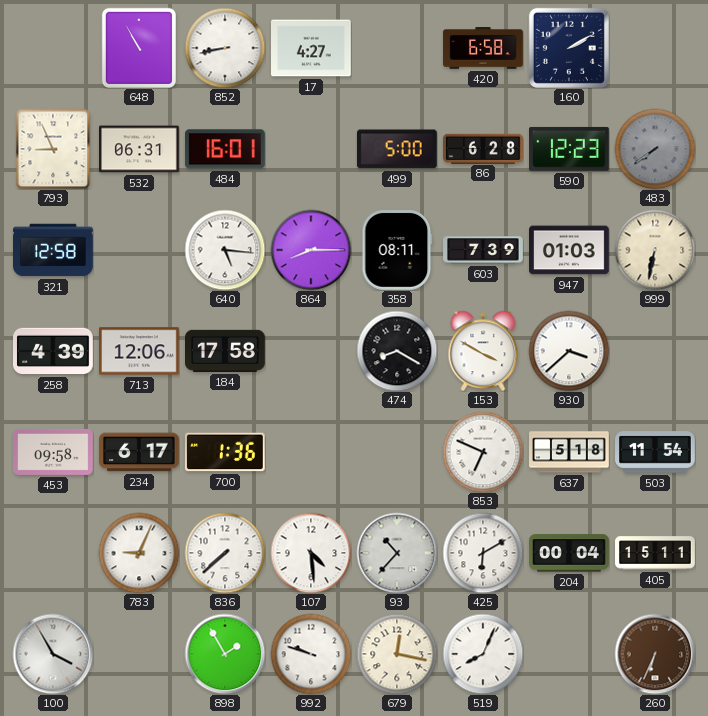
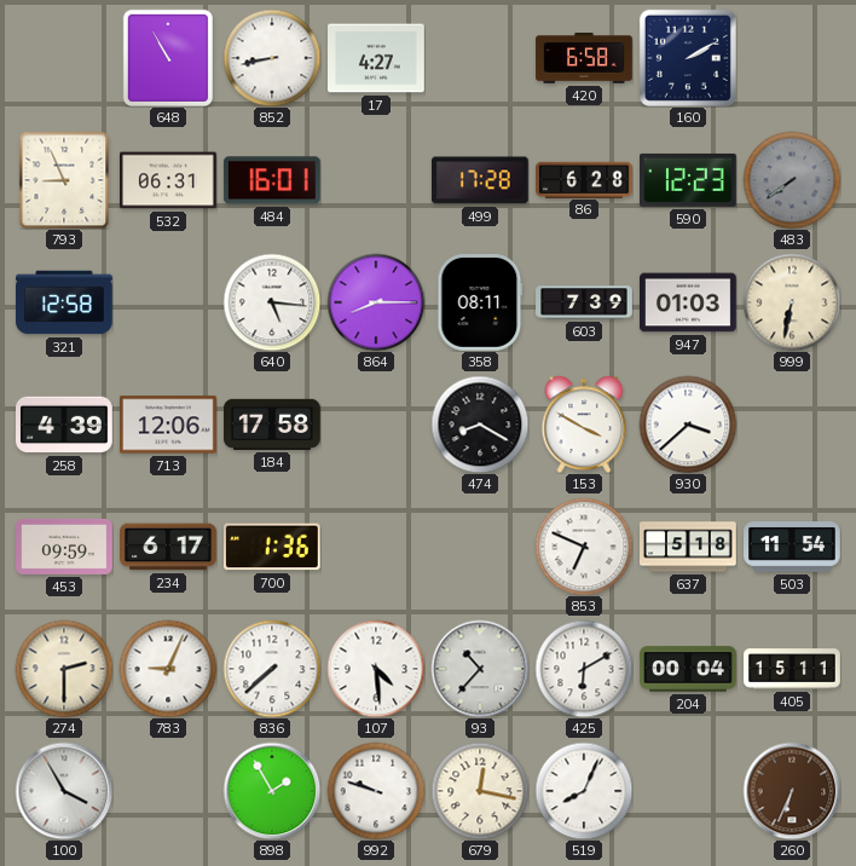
499: 5:00 -> 17:28 (480, 180)
453: 09:58 -> 09:59 (65, 547)
274: none -> 2:30 (64, 669)
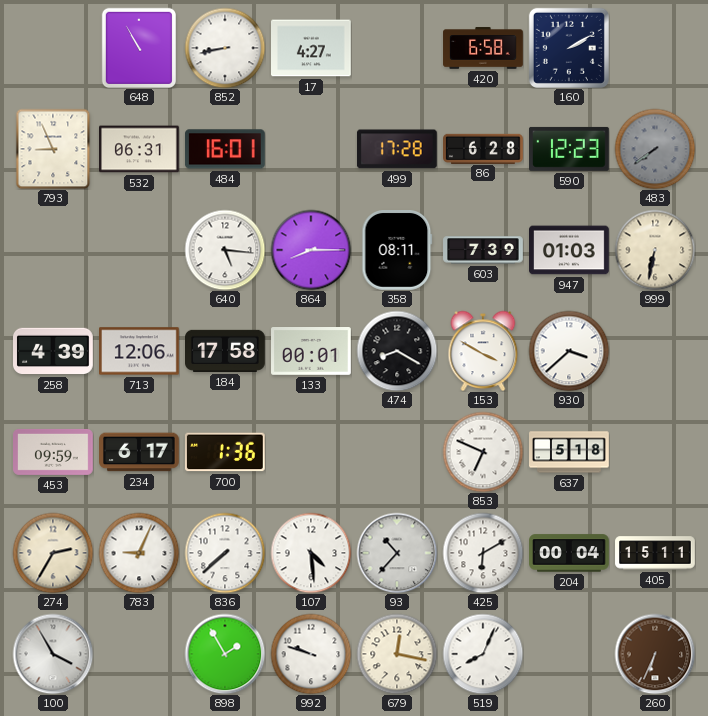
321: 12:58 -> none (65, 302)
133: none -> 00:01 (312, 352)
503: 11:54 -> none (792, 547)
274: 2:30 -> 2:35 (53, 553)
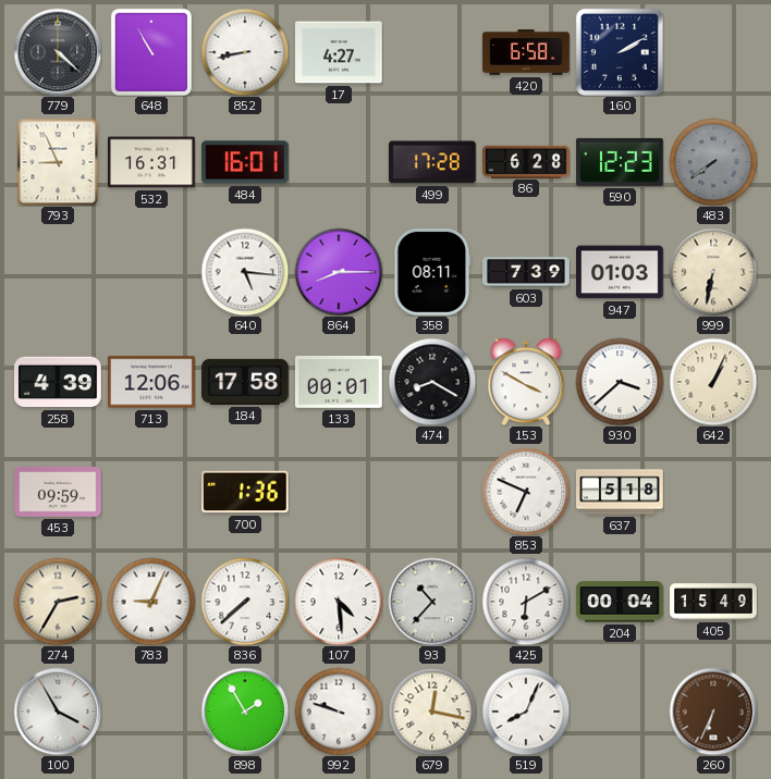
779: none -> 4:22 (58, 52)
532: 06:31 -> 16:31 (152, 162)
642: none -> 1:04 (713, 382)
234: 6:17 -> none (140, 452)
405: 15:11 -> 15:49 (713, 602)
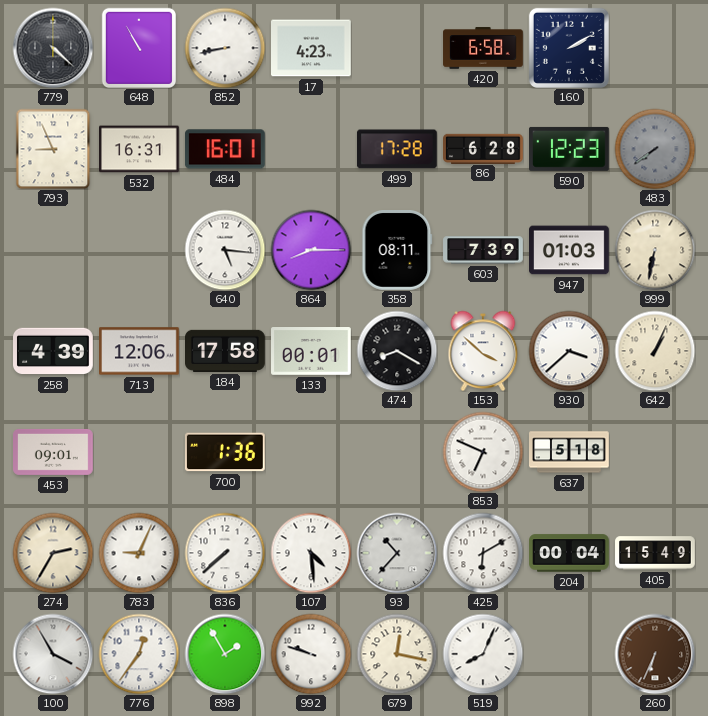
17: 4:27 -> 4:23 (312, 48)
153: 3:50 -> 3:52 (483, 351)
453: 09:59 -> 09:01 (54, 452)
776: none -> 12:36 (139, 654)
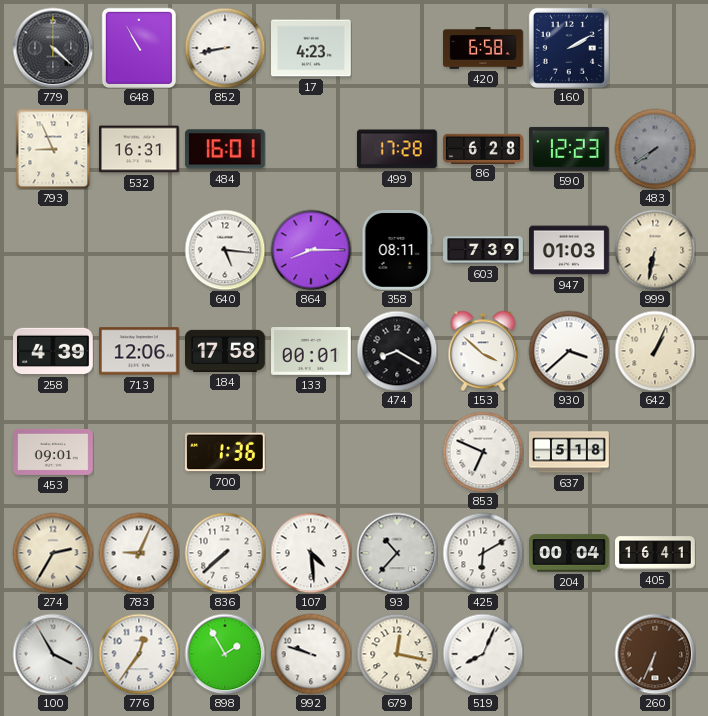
405: 15:49 -> 16:41 (655, 553)
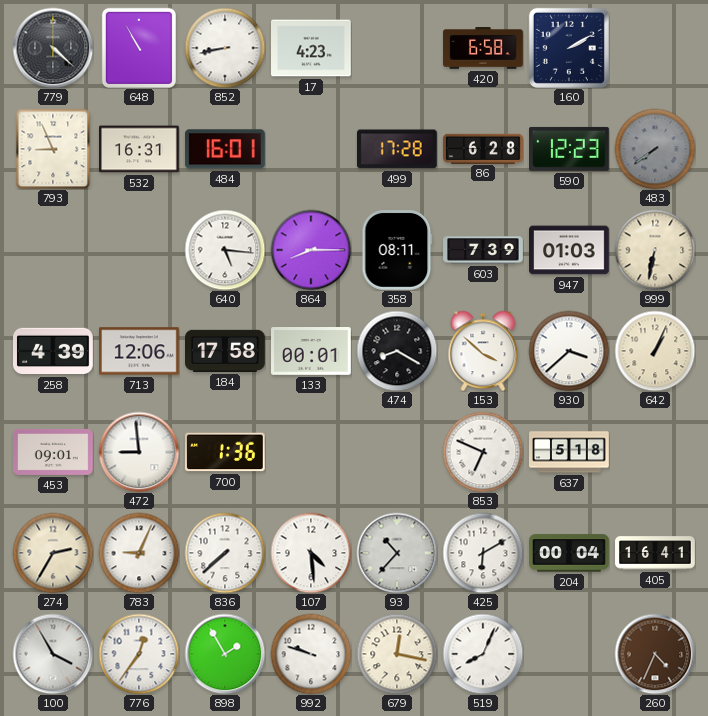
472: none -> 8:59 (139, 452)
260: 6:34 -> 4:34 (655, 654)
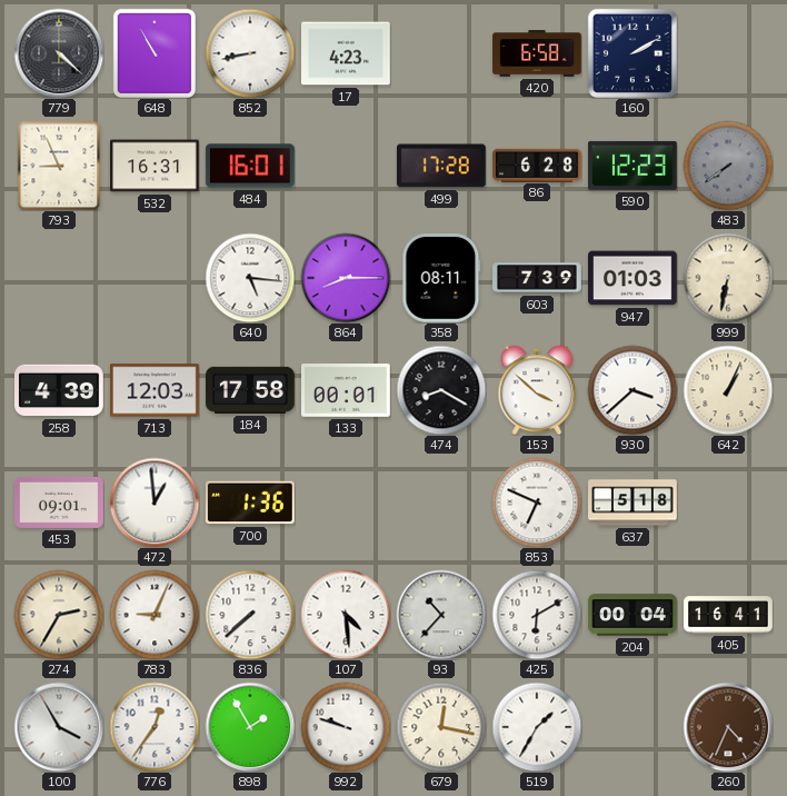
713: 12:06 -> 12:03 (156, 390)
472: 8:59 -> 12:59 (155, 503)
519: 8:04 -> 1:35 (537, 727)
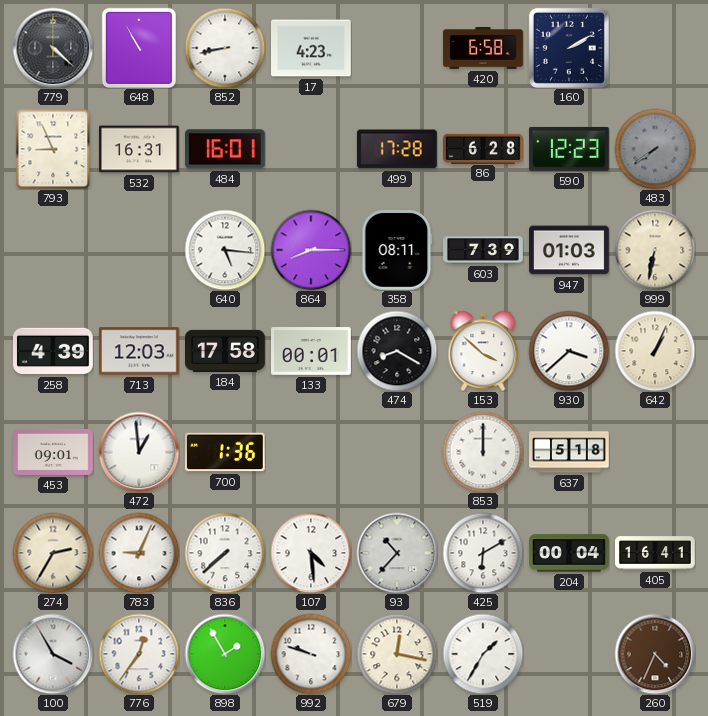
853: 6:49 -> 12:00 (483, 452)
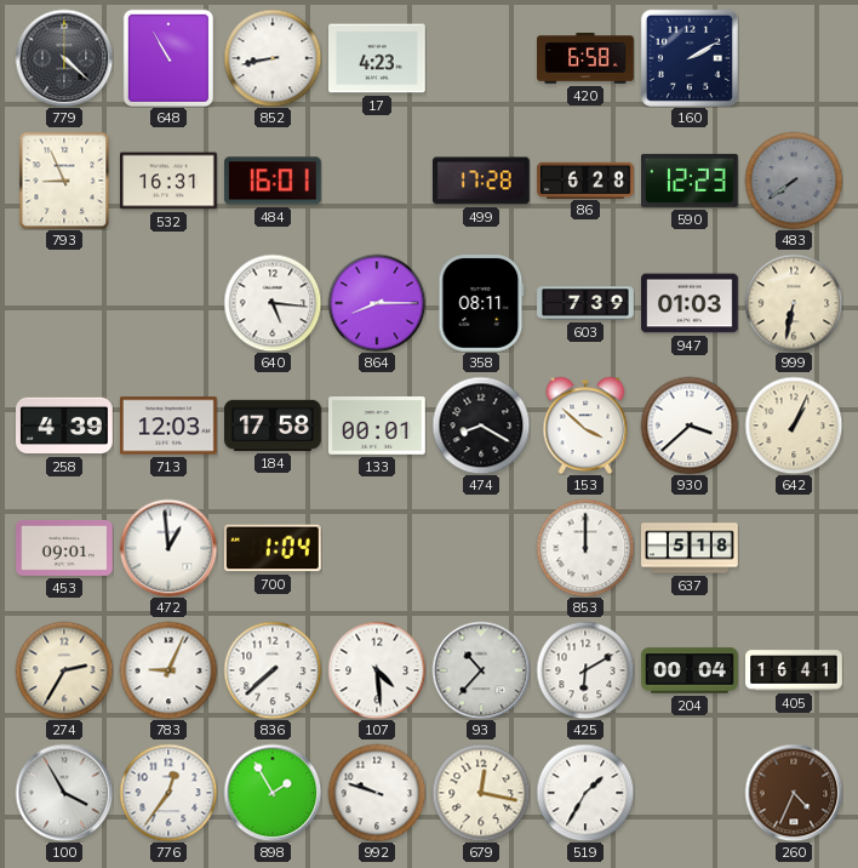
700: 1:36 -> 1:04 (273, 548)
